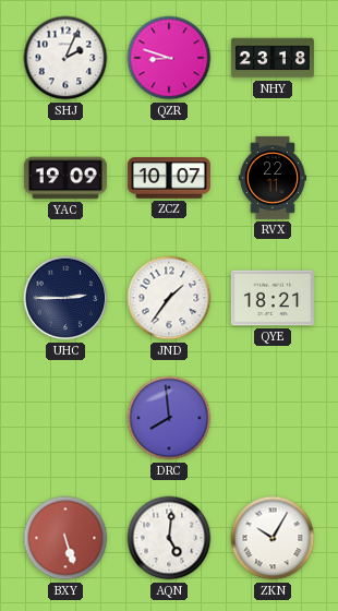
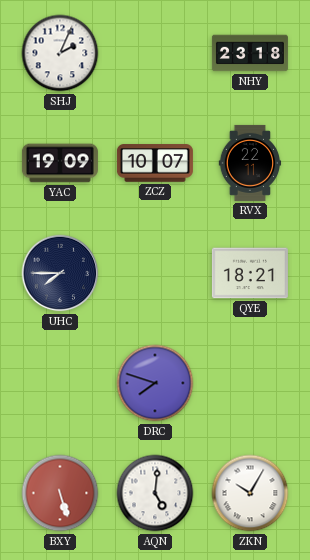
QZR: 8:48 -> none (169, 58)
UHC: 2:45 -> 7:45 (60, 273)
JND: 1:36 -> none (169, 298)
DRC: 7:59 -> 7:48 (155, 383)
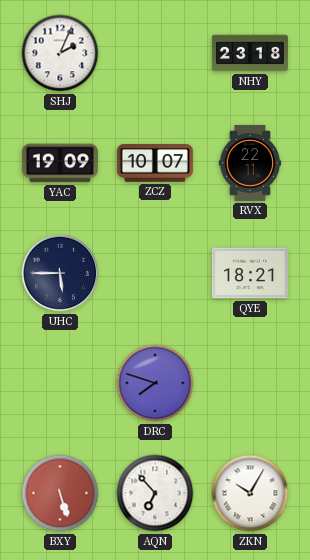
UHC: 7:45 -> 5:45 (60, 273)
AQN: 5:01 -> 6:53 (155, 493)
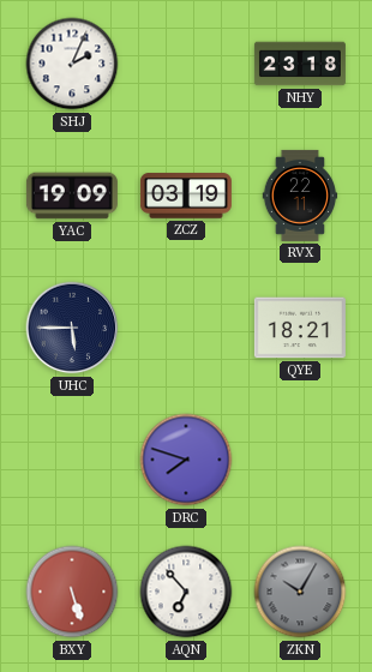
ZCZ: 10:07 -> 03:19 (186, 196)
ZKN dial: white -> grey (300, 592)
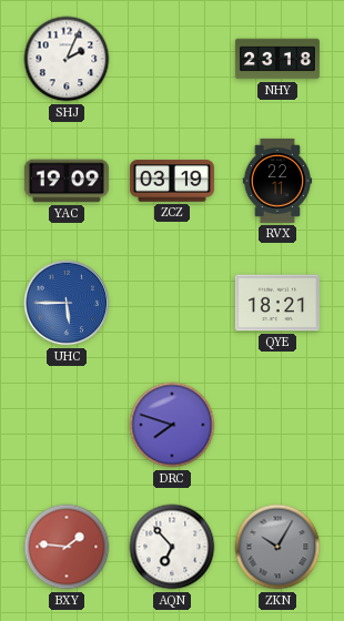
UHC dial: navy -> blue (67, 303)
BXY: 5:27 -> 1:46 (67, 547)
